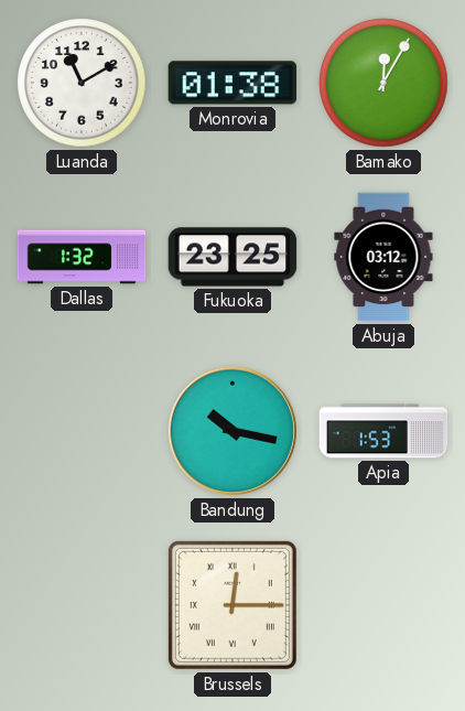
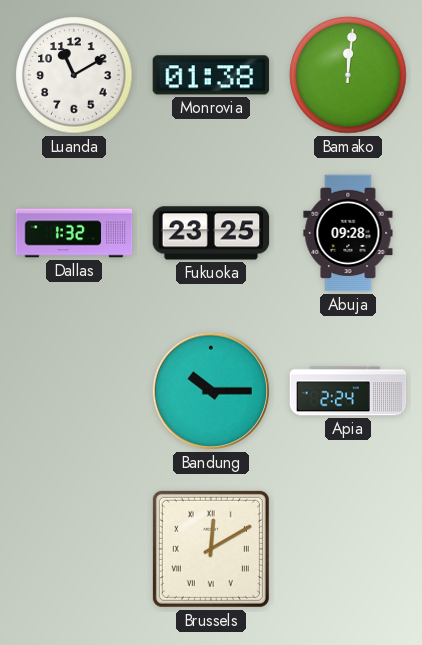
Bamako: 12:05 -> 12:01 (348, 75)
Abuja: 03:12 -> 09:28 (348, 233)
Bandung: 10:17 -> 10:15 (211, 391)
Apia: 1:53 -> 2:24 (348, 391)
Brussels: 12:15 -> 12:10 (211, 549)
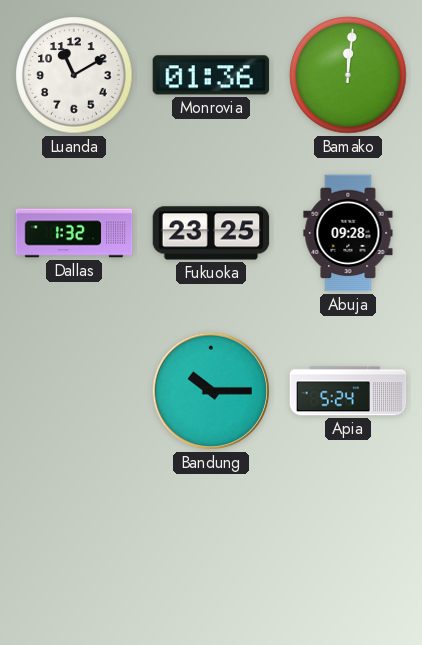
Monrovia: 01:38 -> 01:36 (211, 75)
Apia: 2:24 -> 5:24 (348, 391)
Brussels: 12:10 -> none (211, 549)
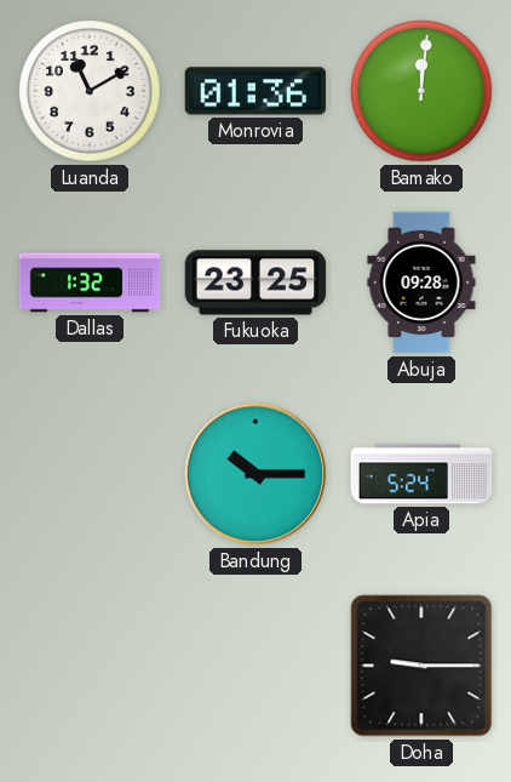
Doha: none -> 9:15 (421, 666)
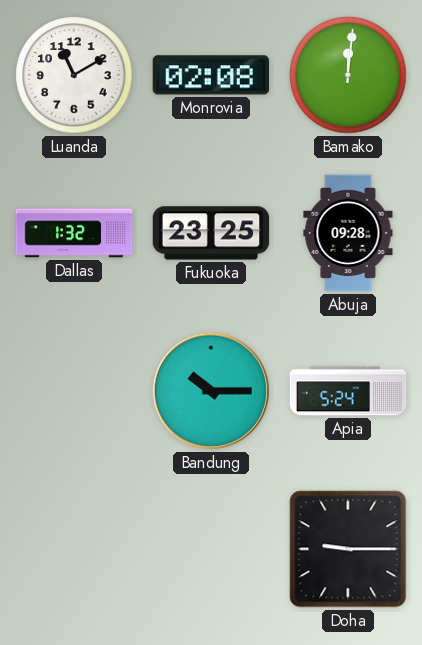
Monrovia: 01:36 -> 02:08 (211, 75)
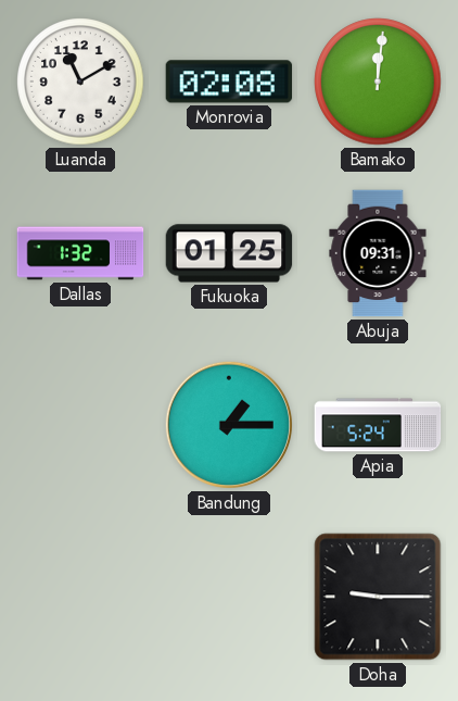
Fukuoka: 23:25 -> 01:25 (229, 253)
Abuja: 09:28 -> 09:31 (378, 253)
Bandung: 10:15 -> 1:15 (229, 425)
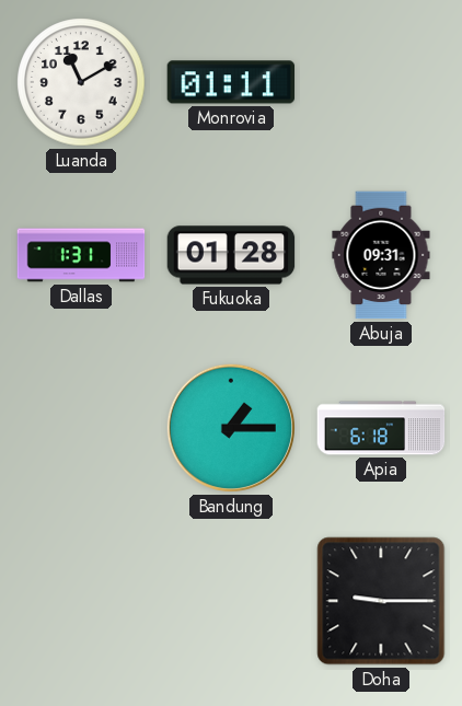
Monrovia: 02:08 -> 01:11 (231, 82)
Bamako: 12:01 -> none (378, 82)
Dallas: 1:32 -> 1:31 (81, 255)
Fukuoka: 01:25 -> 01:28 (231, 255)
Apia: 5:24 -> 6:18 (381, 428)
